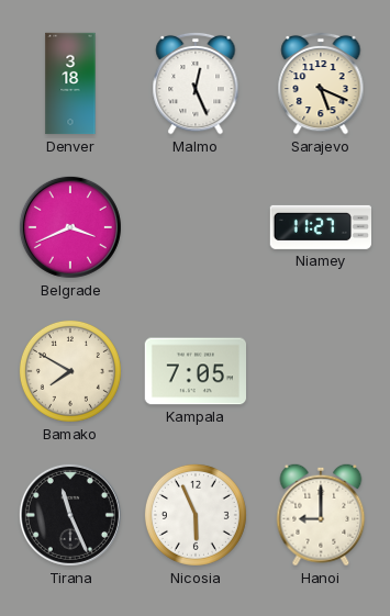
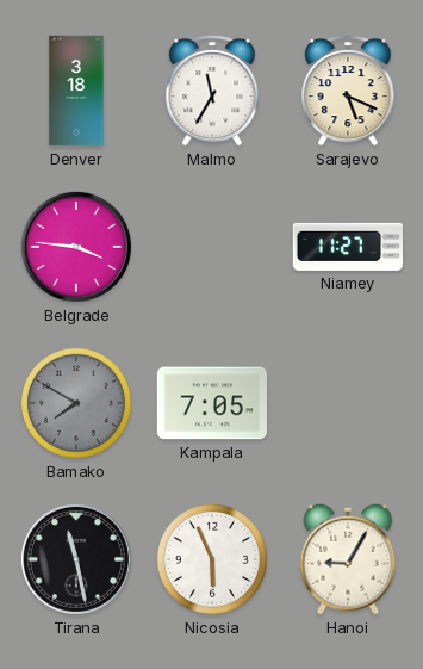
Malmo: 12:26 -> 11:35 (212, 91)
Belgrade: 3:41 -> 3:46 (76, 247)
Bamako dial: cream -> grey (76, 403)
Tirana: 11:26 -> 11:28 (76, 559)
Hanoi: 9:00 -> 9:05 (348, 559)
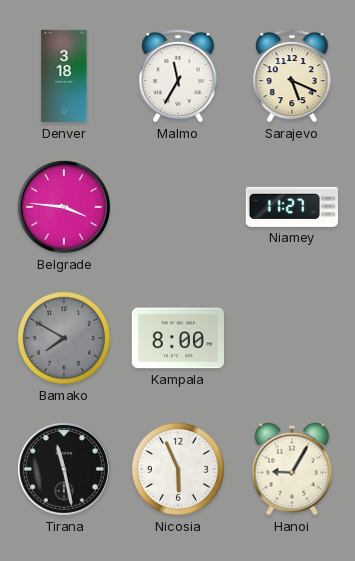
Kampala: 7:05 -> 8:00 (177, 338)
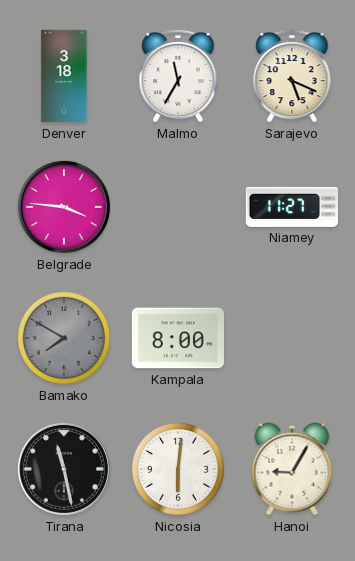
Nicosia: 5:56 -> 6:01 (178, 469)
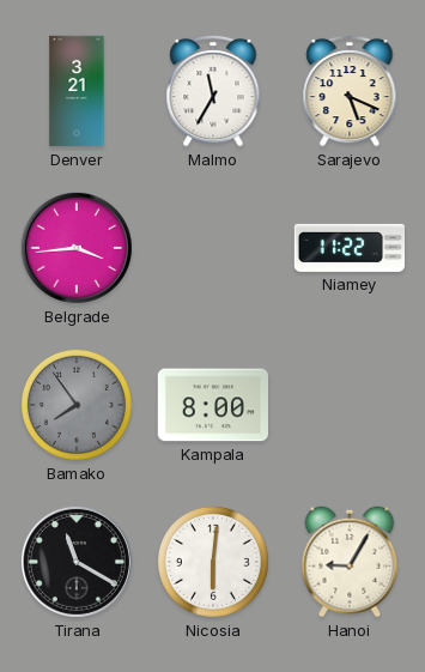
Denver: 3:18 -> 3:21 (77, 91)
Belgrade: 3:46 -> 3:44 (77, 248)
Niamey: 11:27 -> 11:22 (348, 248)
Bamako: 7:50 -> 7:54 (77, 405)
Tirana: 11:28 -> 11:20 (77, 562)
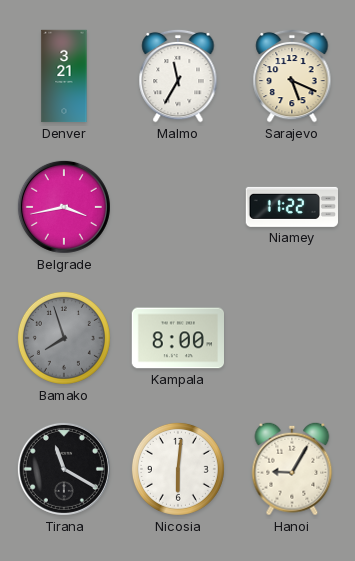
Belgrade: 3:44 -> 3:43 (64, 207)
Bamako: 7:54 -> 7:57 (64, 338)
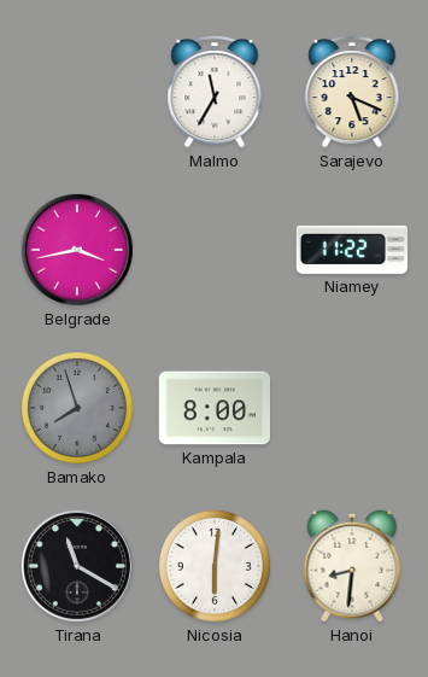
Denver: 3:21 -> none (64, 76)
Hanoi: 9:05 -> 8:31 (352, 566)
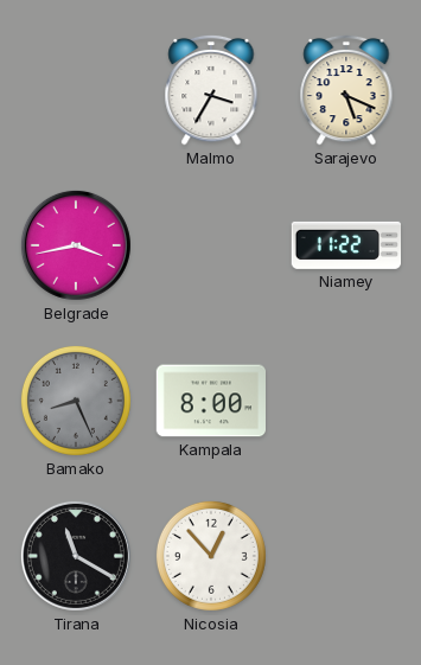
Malmo: 11:35 -> 3:35 (211, 90)
Bamako: 7:57 -> 8:26 (76, 401)
Nicosia: 6:01 -> 12:53 (211, 556)
Hanoi: 8:31 -> none (352, 566)
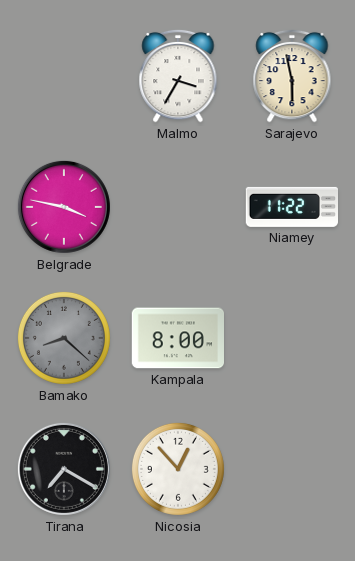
Sarajevo: 5:19 -> 5:58 (292, 76)
Belgrade: 3:43 -> 3:47 (64, 207)
Bamako: 8:26 -> 8:22 (64, 338)
Tirana: 11:20 -> 7:20 (64, 469)
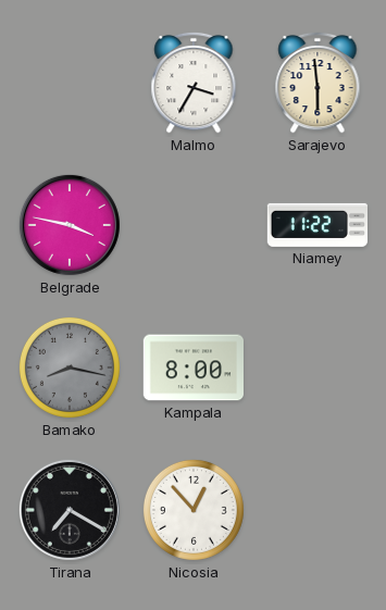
Sarajevo: 5:58 -> 5:59 (317, 83)
Bamako: 8:22 -> 8:17 (70, 368)
